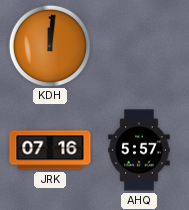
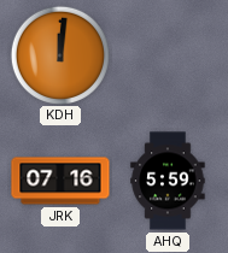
AHQ: 5:57 -> 5:59 (168, 181)
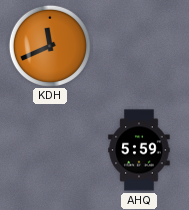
KDH: 12:01 -> 11:41 (49, 45)
JRK: 07:16 -> none (60, 181)
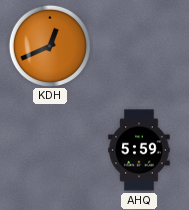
KDH: 11:41 -> 12:41 (49, 45)
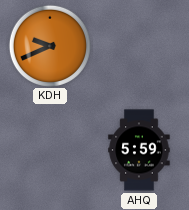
KDH: 12:41 -> 9:41 (49, 45)
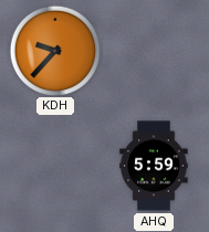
KDH: 9:41 -> 9:37 (54, 50)
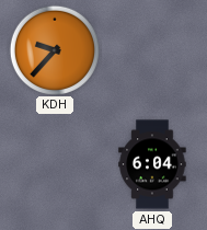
AHQ: 5:59 -> 6:04 (152, 164)
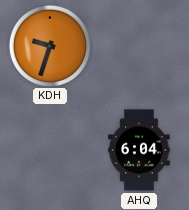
KDH: 9:37 -> 9:33 (49, 45)
